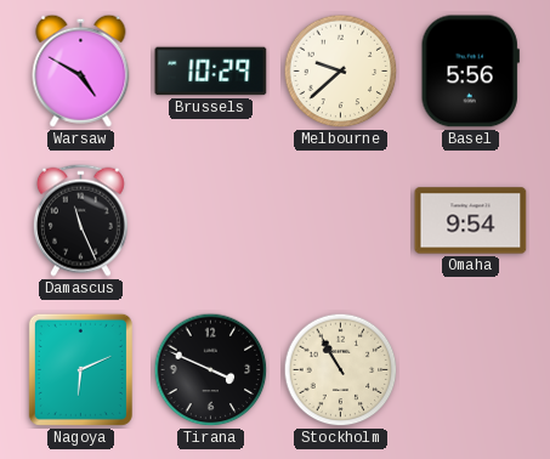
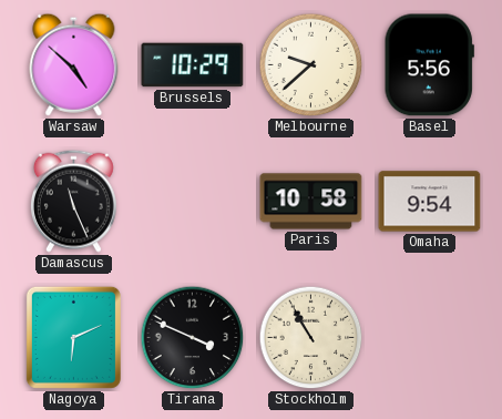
Warsaw: 4:50 -> 4:52 (74, 64)
Paris: none -> 10:58 (311, 202)
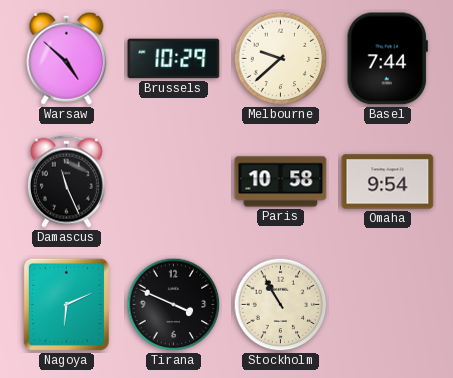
Basel: 5:56 -> 7:44 (387, 59)
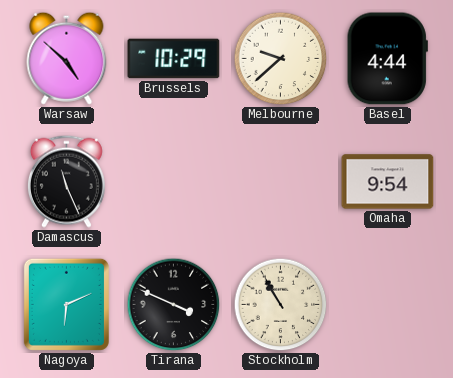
Basel: 7:44 -> 4:44 (387, 59)
Paris: 10:58 -> none (281, 182)
